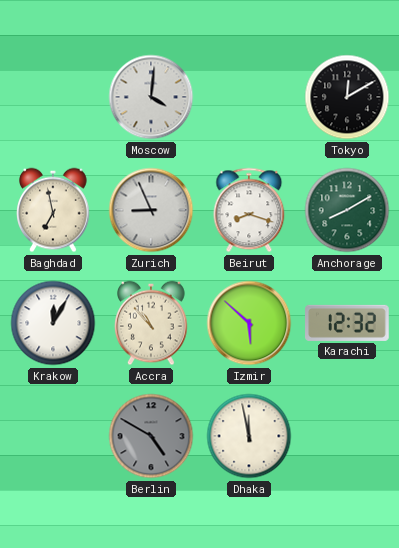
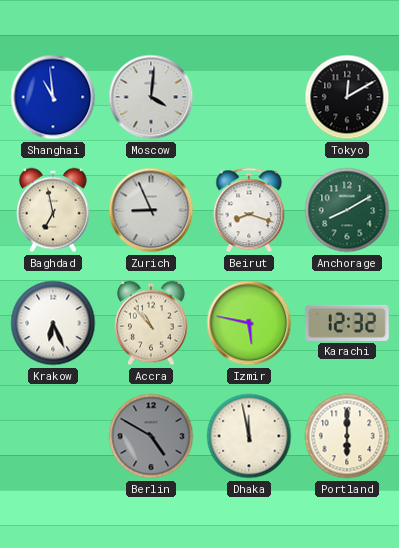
Shanghai: none -> 10:59 (53, 97)
Krakow: 12:05 -> 6:26 (53, 323)
Izmir: 5:52 -> 5:47 (249, 323)
Portland: none -> 6:00 (347, 436)
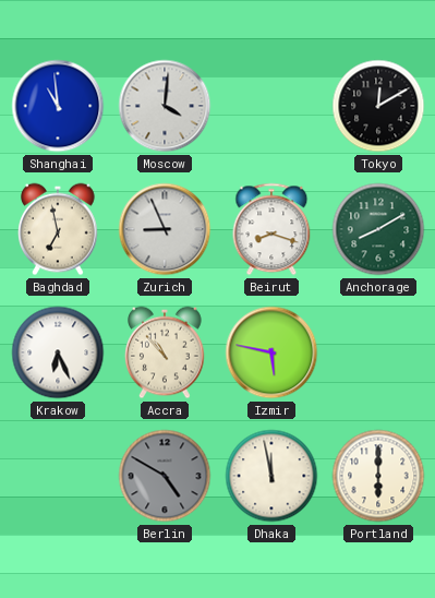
Karachi: 12:32 -> none (347, 323)
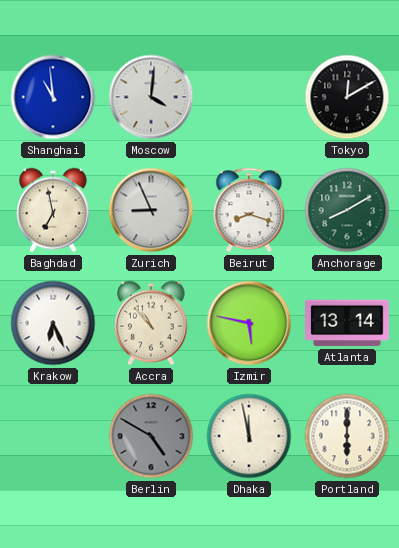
Atlanta: none -> 13:14 (347, 323)
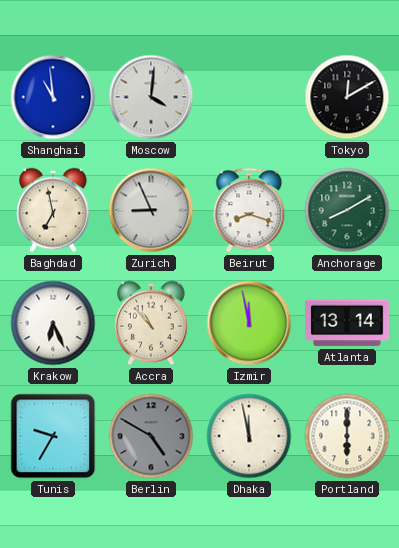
Izmir: 5:47 -> 11:58 (249, 323)
Tunis: none -> 9:35 (53, 436)
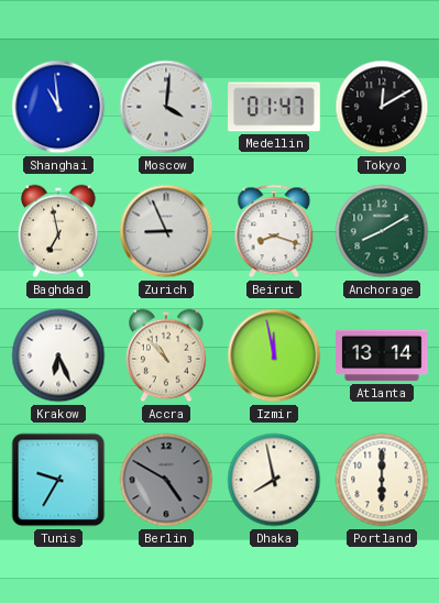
Medellin: none -> 01:47 (274, 107)
Dhaka: 11:58 -> 7:58 (274, 480)
